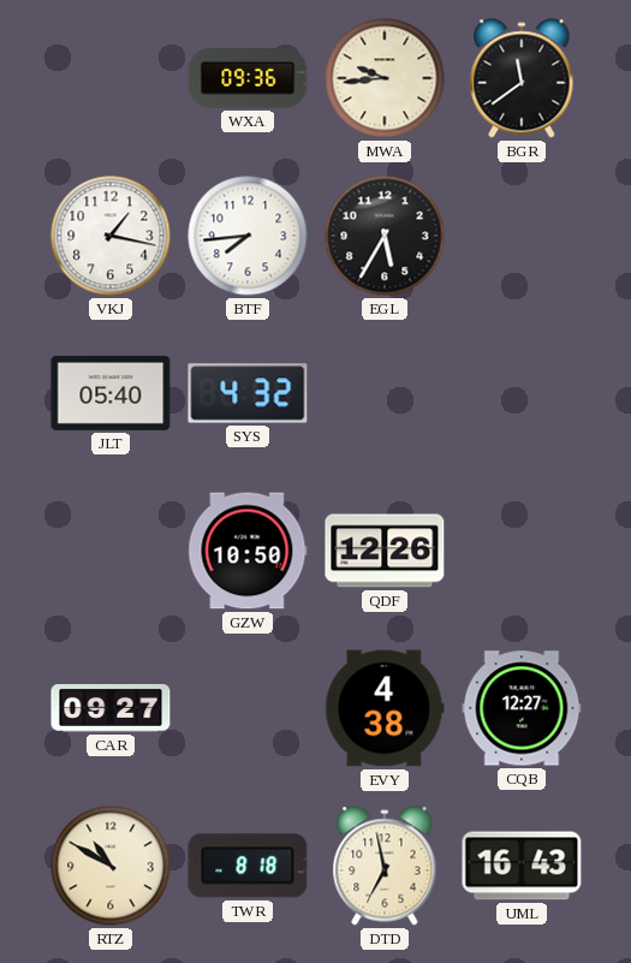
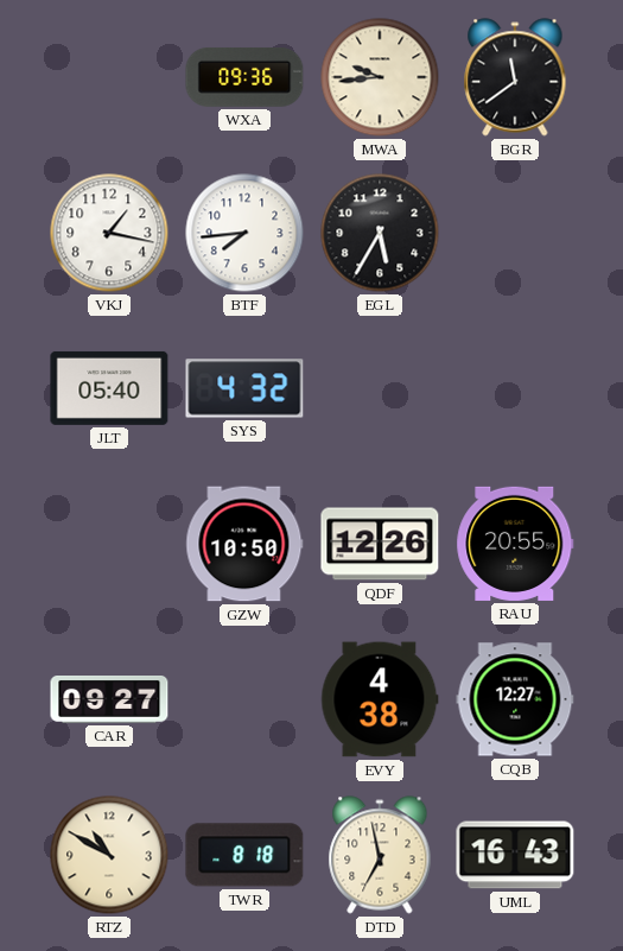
RAU: none -> 20:55 (515, 544)
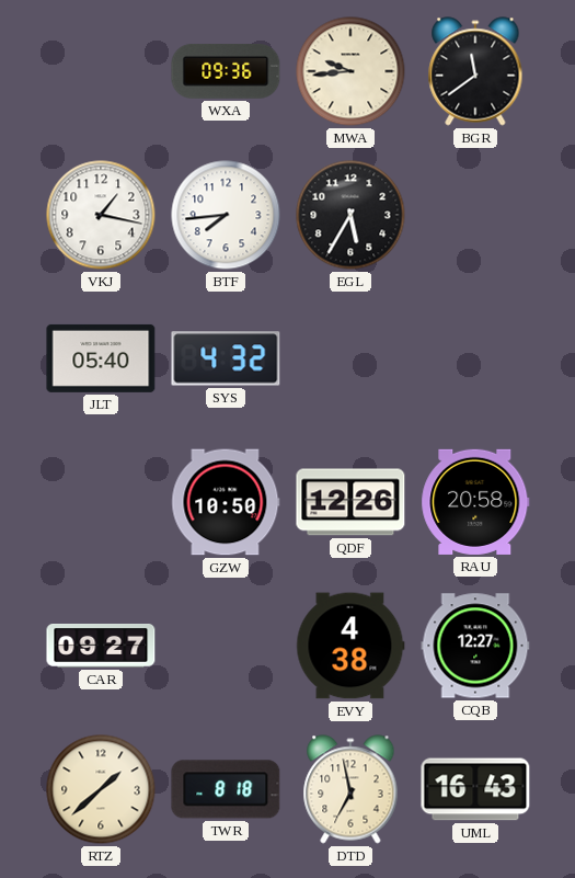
RAU: 20:55 -> 20:58 (475, 502)
RTZ: 10:50 -> 1:38 (101, 789)
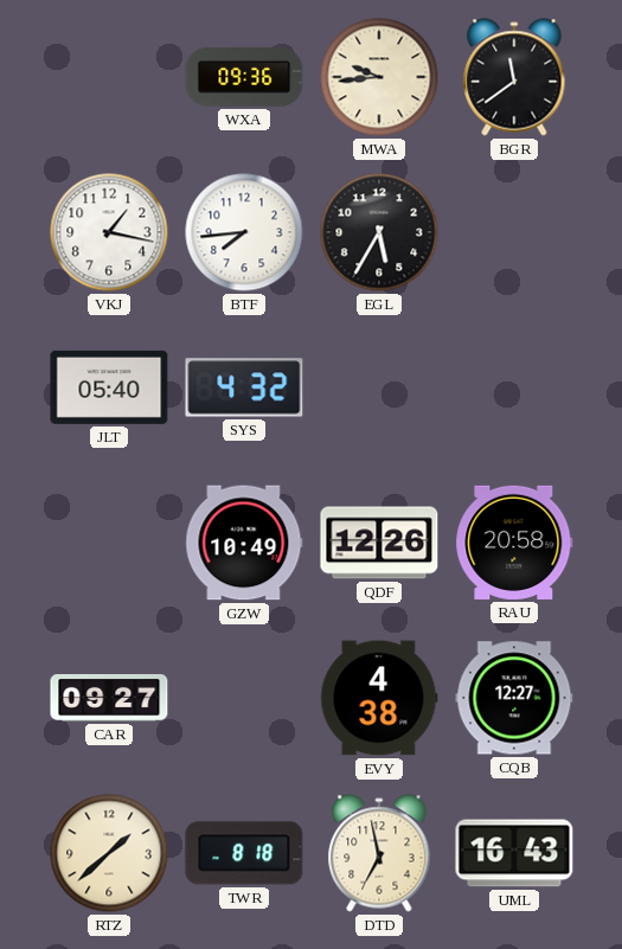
GZW: 10:50 -> 10:49 (244, 543)
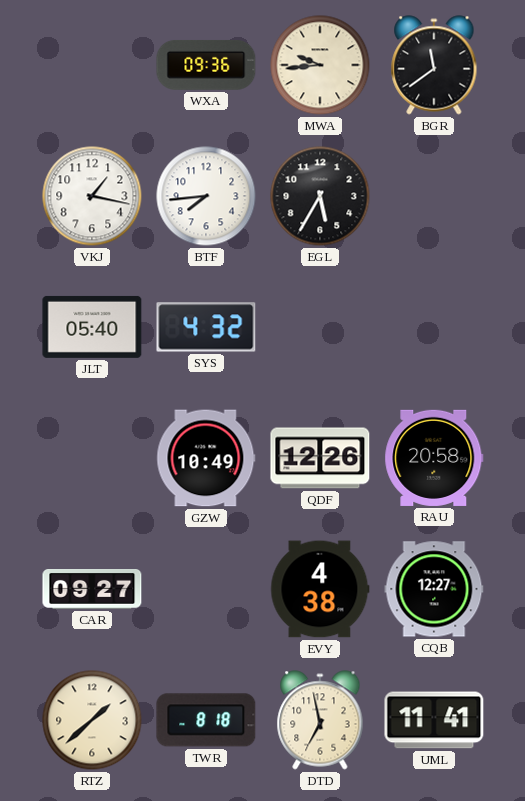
UML: 16:43 -> 11:41 (434, 720)
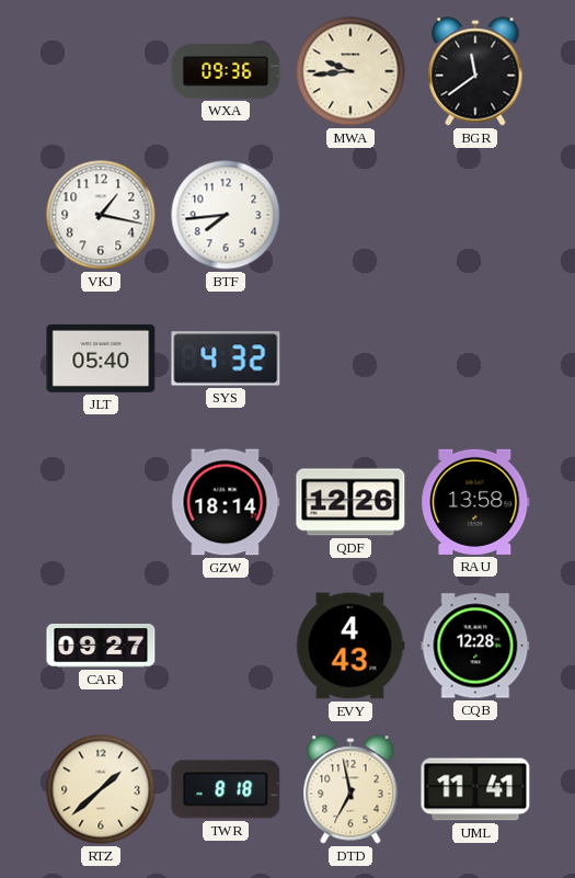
EGL: 5:35 -> none (320, 196)
GZW: 10:49 -> 18:14 (226, 502)
RAU: 20:58 -> 13:58 (475, 502)
EVY: 4:38 -> 4:43 (350, 646)
CQB: 12:27 -> 12:28 (475, 646)
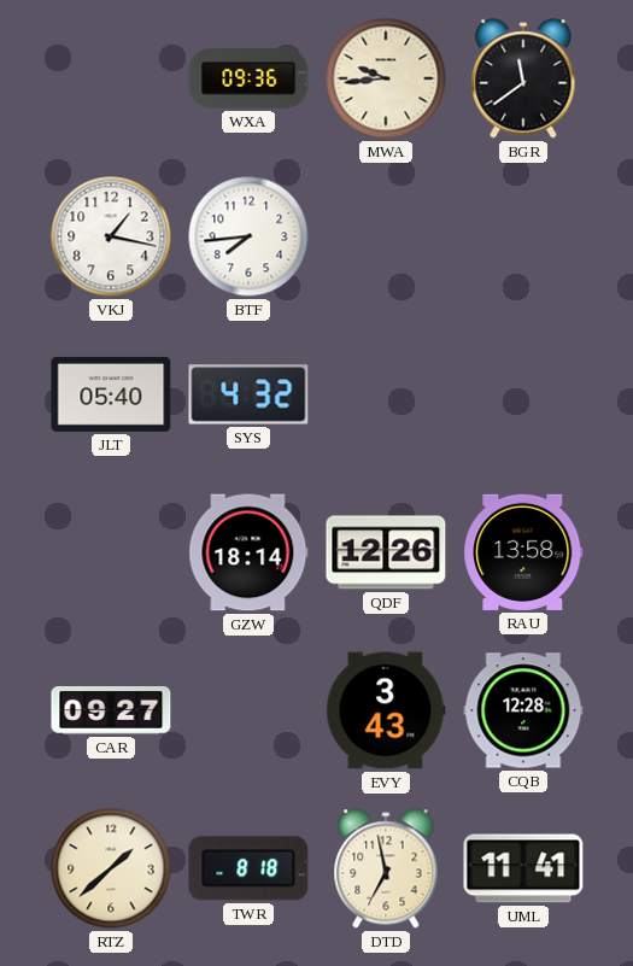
EVY: 4:43 -> 3:43 (386, 710)
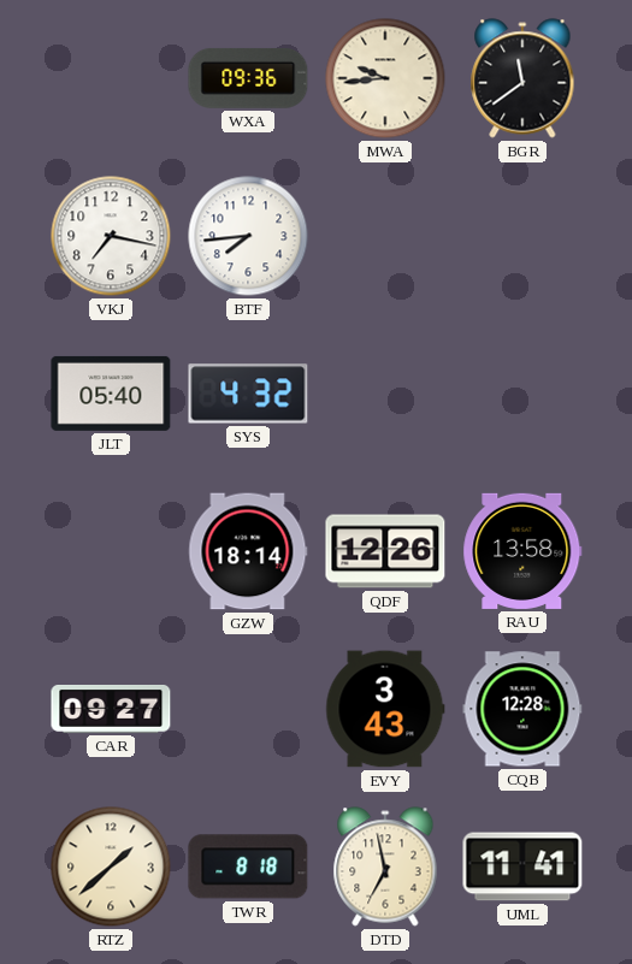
VKJ: 1:17 -> 7:17 (111, 236)
